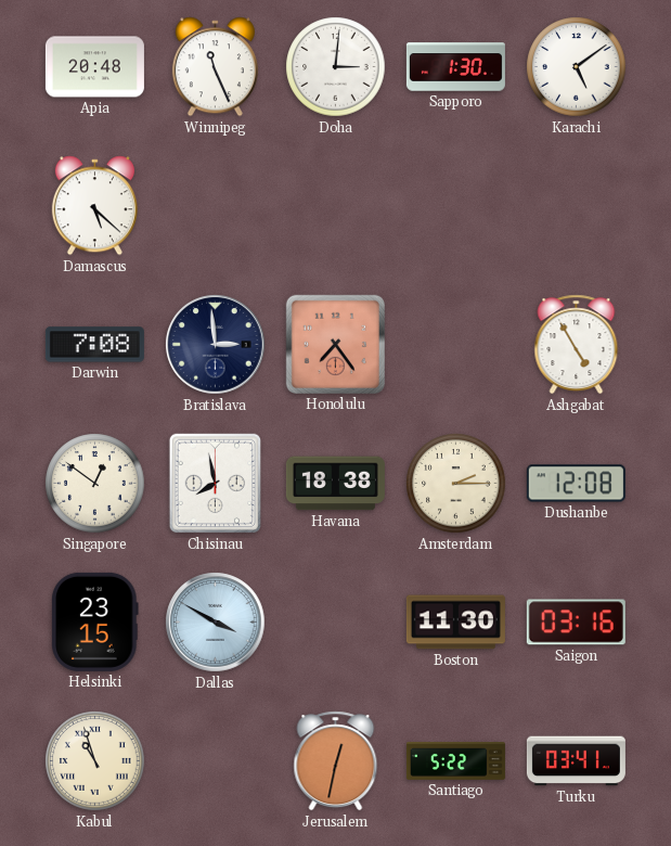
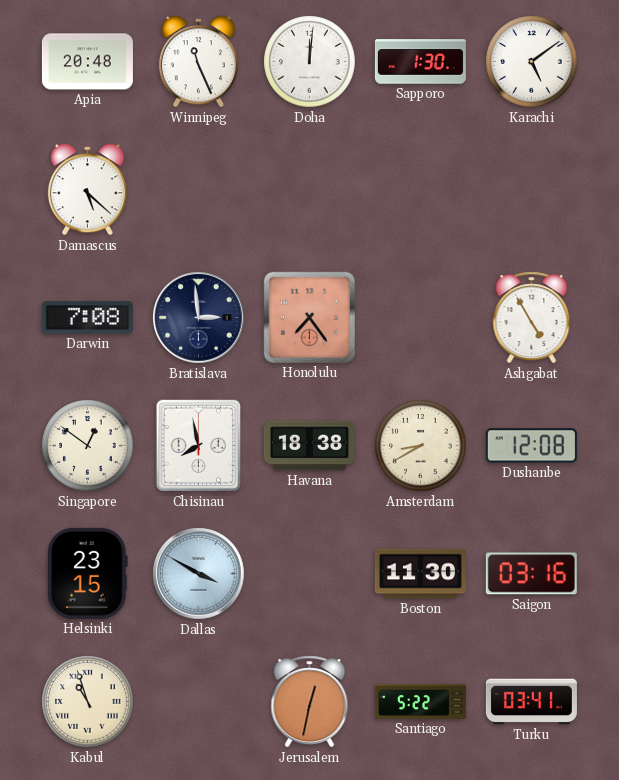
Doha: 3:01 -> 12:01 (310, 62)
Amsterdam: 2:15 -> 8:40 (421, 446)
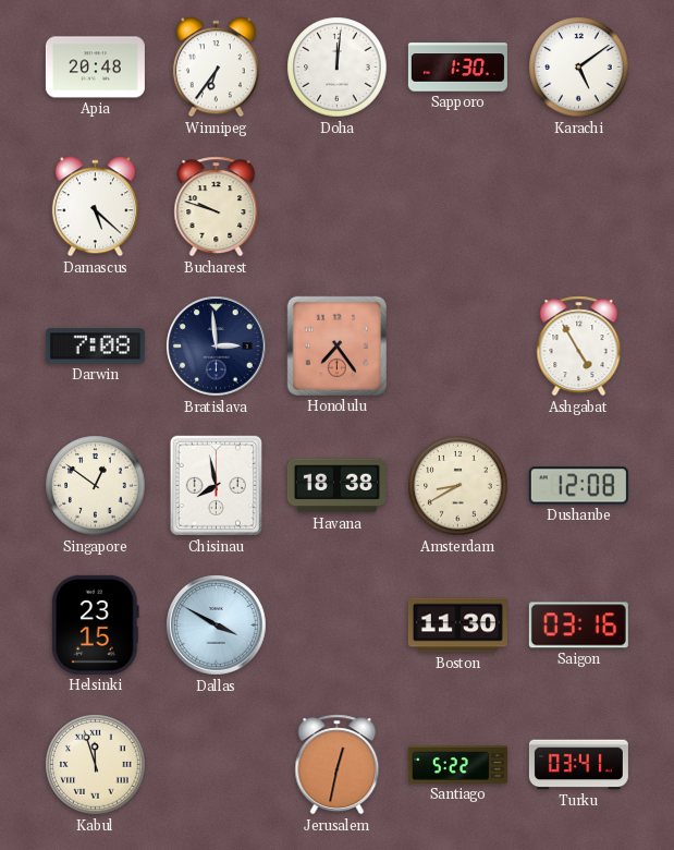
Winnipeg: 11:26 -> 6:36 (216, 68)
Bucharest: none -> 9:48 (217, 207)
Kabul: 10:57 -> 11:57 (96, 765)
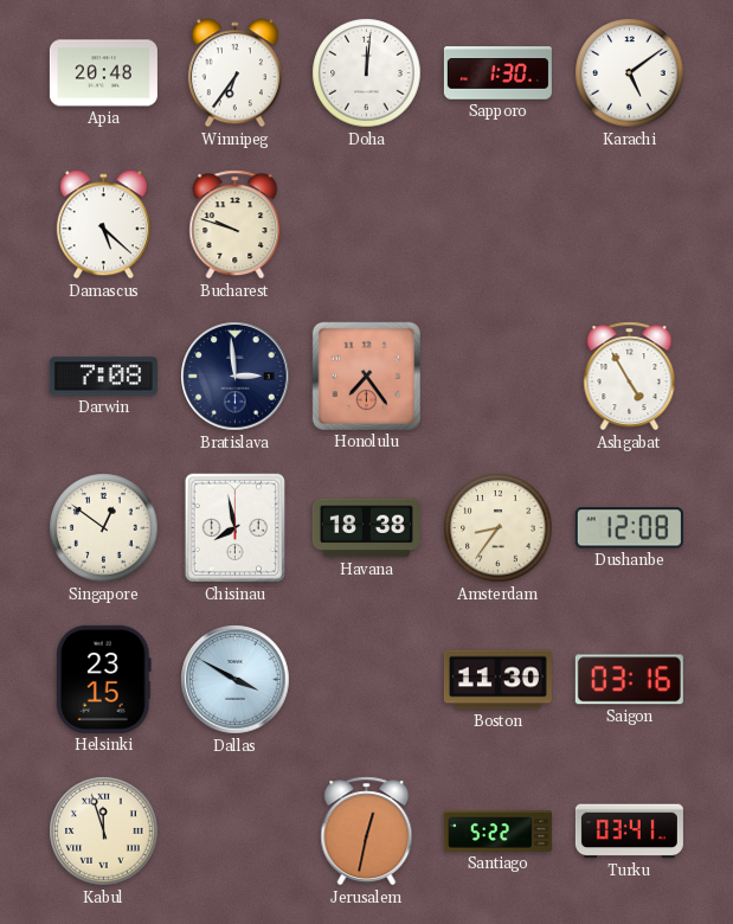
Amsterdam: 8:40 -> 8:36 (499, 528)
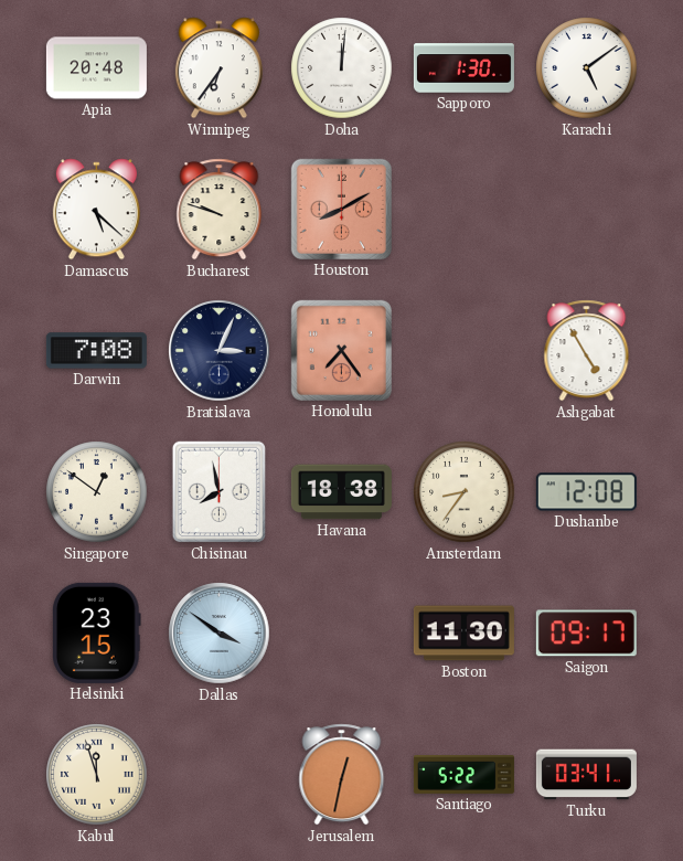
Houston: none -> 8:10 (341, 209)
Bratislava: 2:59 -> 3:04 (220, 351)
Dallas: 3:50 -> 3:51 (220, 634)
Saigon: 03:16 -> 09:17 (586, 634)
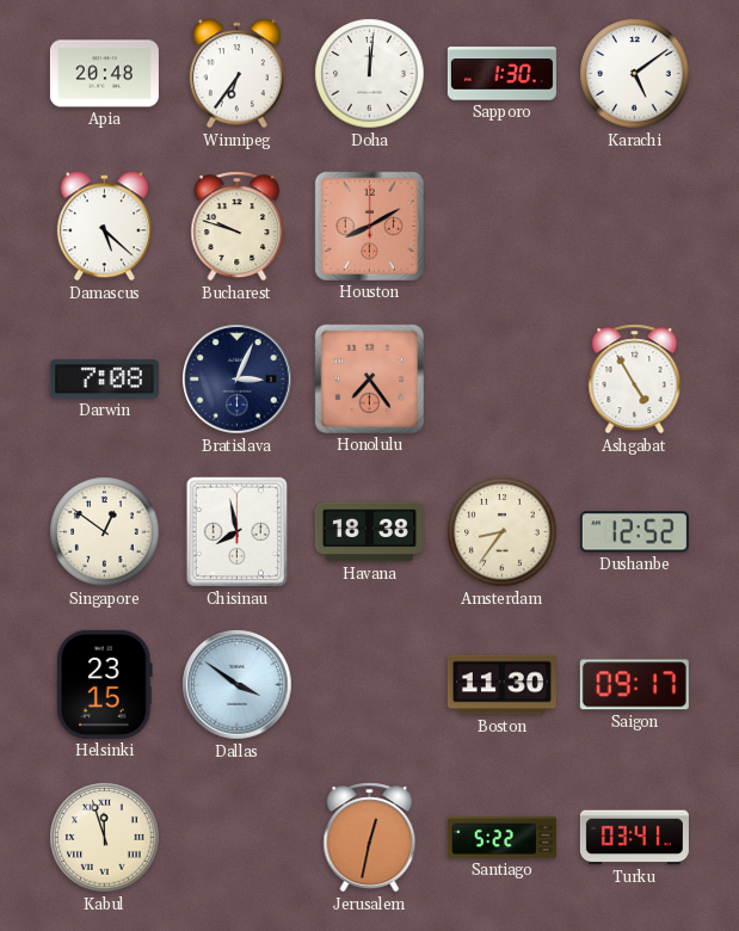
Dushanbe: 12:08 -> 12:52 (634, 532)
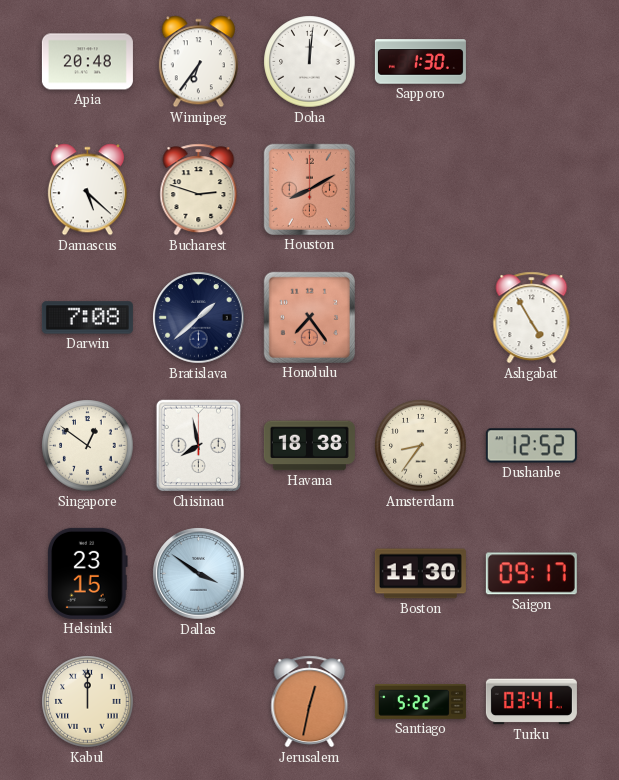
Karachi: 5:09 -> none (635, 74)
Bucharest: 9:48 -> 2:48 (199, 190)
Bratislava: 3:04 -> 1:38 (199, 318)
Kabul: 11:57 -> 12:00 (88, 702)
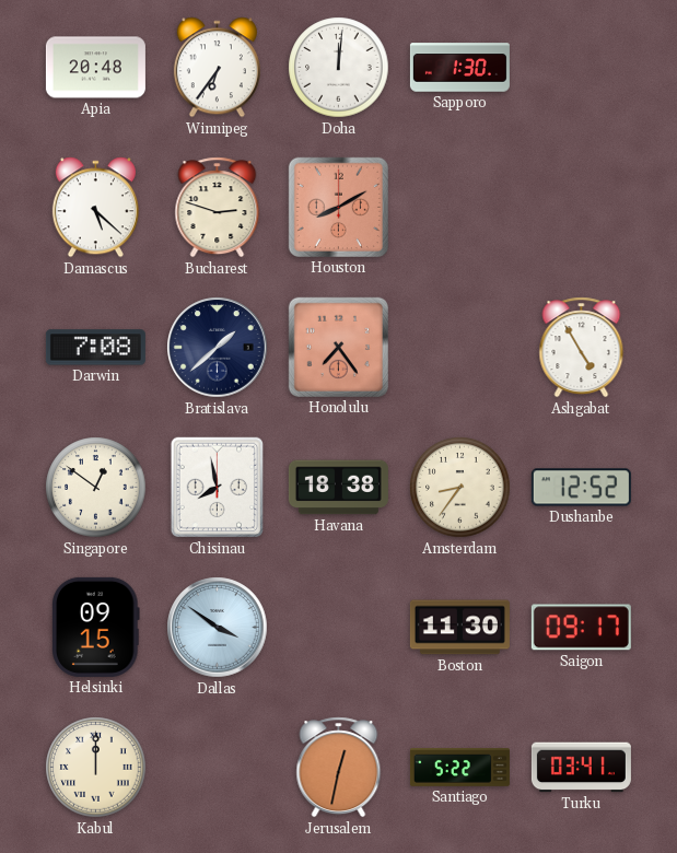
Helsinki: 23:15 -> 09:15 (96, 627)
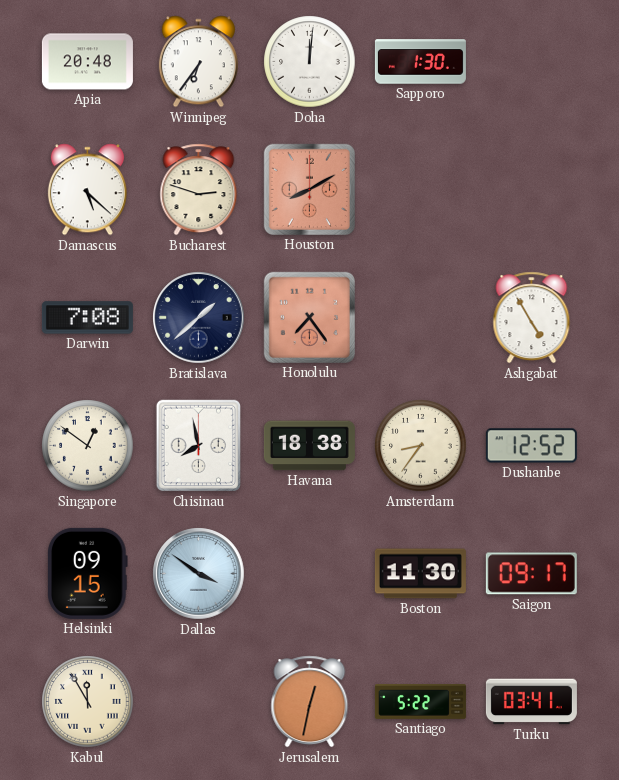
Kabul: 12:00 -> 11:55 (88, 702)
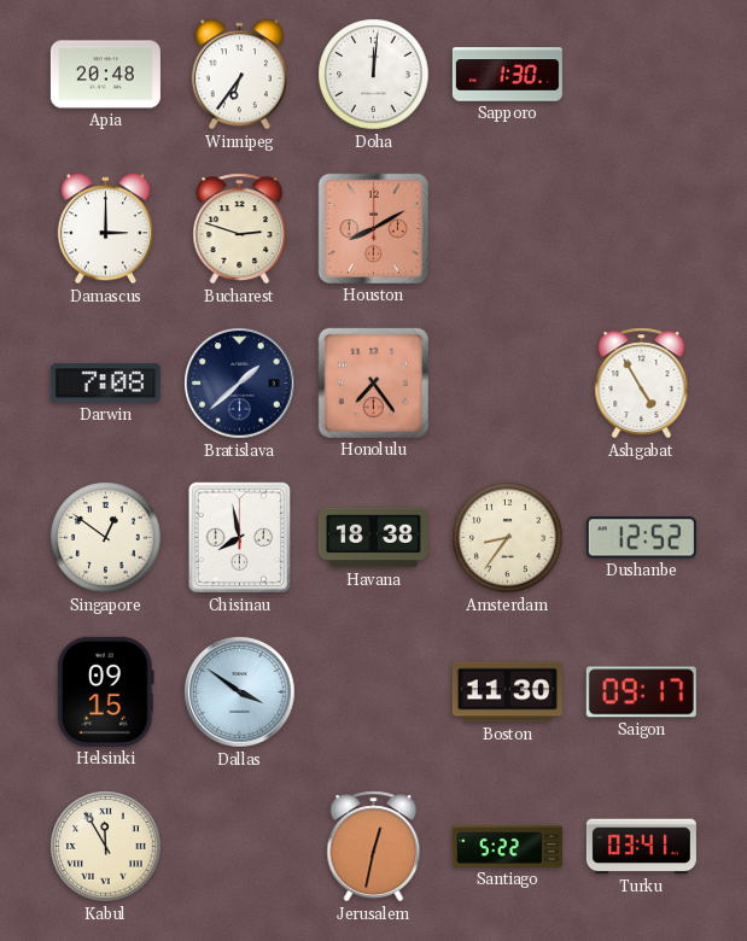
Damascus: 5:22 -> 3:00 (105, 229)
